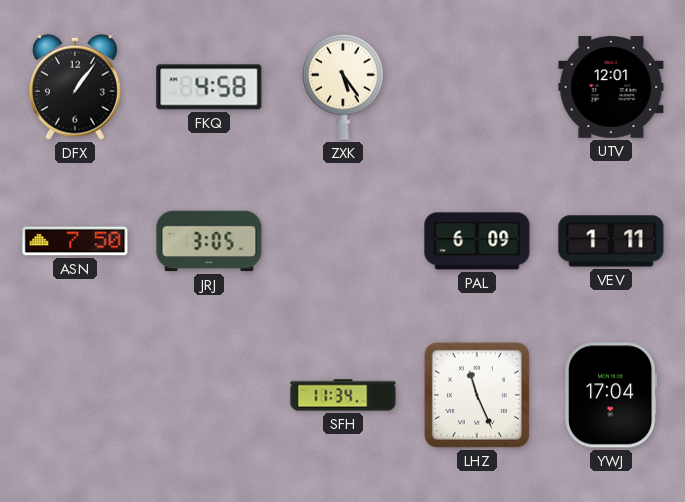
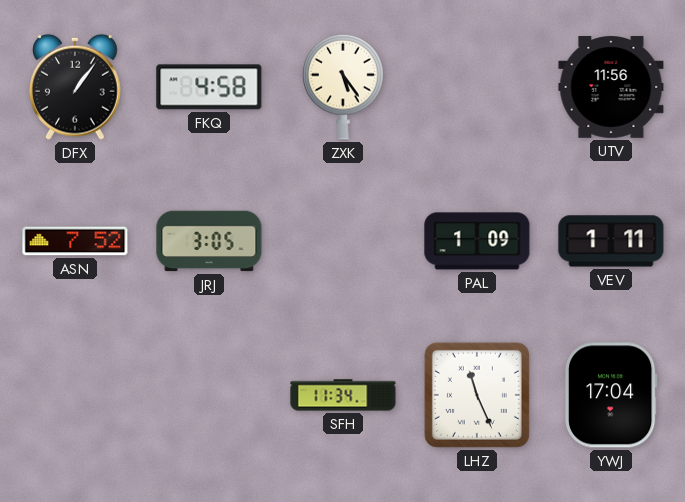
UTV: 12:01 -> 11:56 (611, 87)
ASN: 7:50 -> 7:52 (75, 241)
PAL: 6:09 -> 1:09 (477, 241)
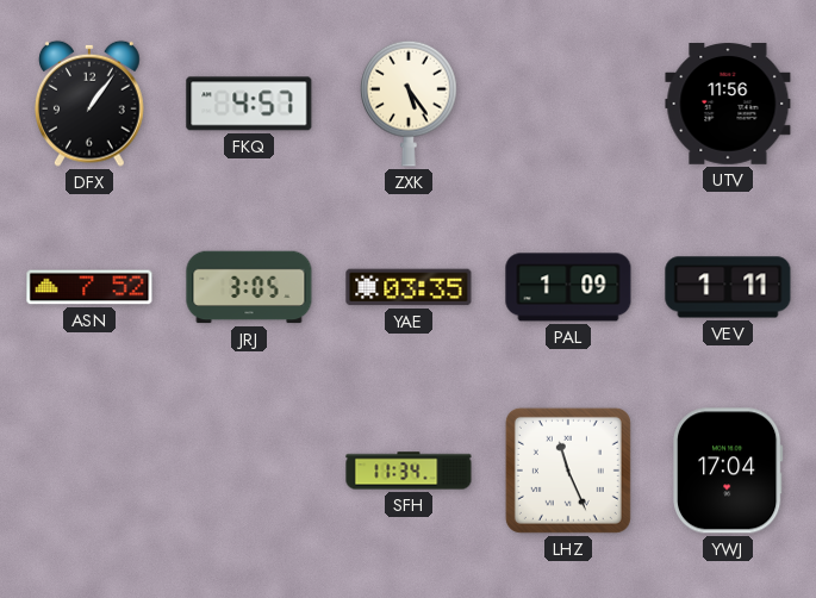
FKQ: 4:58 -> 4:57 (249, 104)
YAE: none -> 03:35 (409, 287)
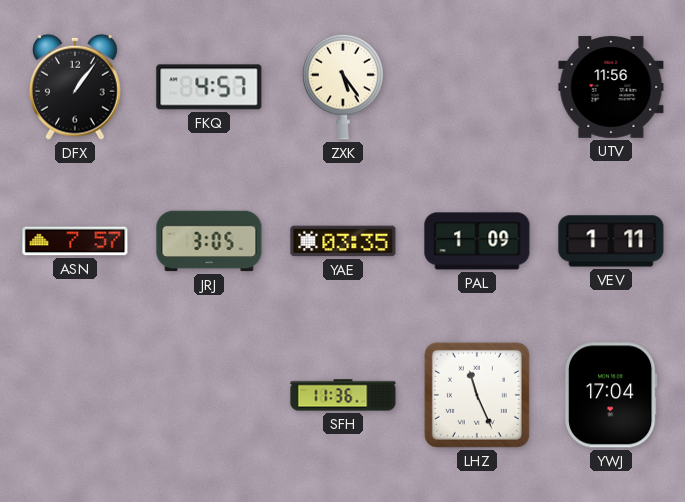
ASN: 7:52 -> 7:57 (75, 241)
SFH: 11:34 -> 11:36 (343, 395)
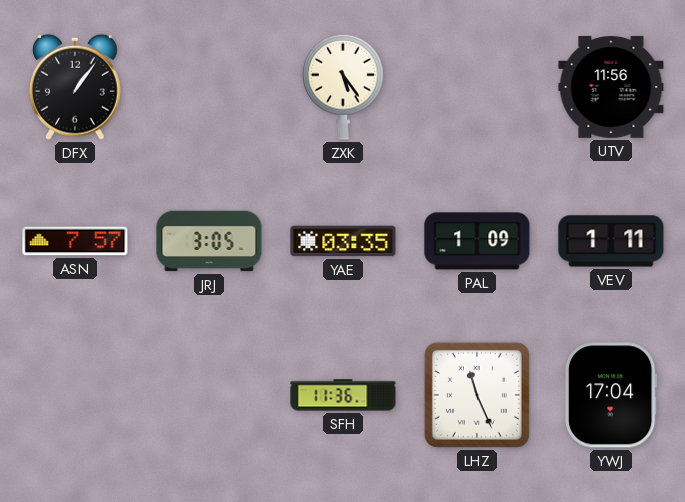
FKQ: 4:57 -> none (209, 87)
